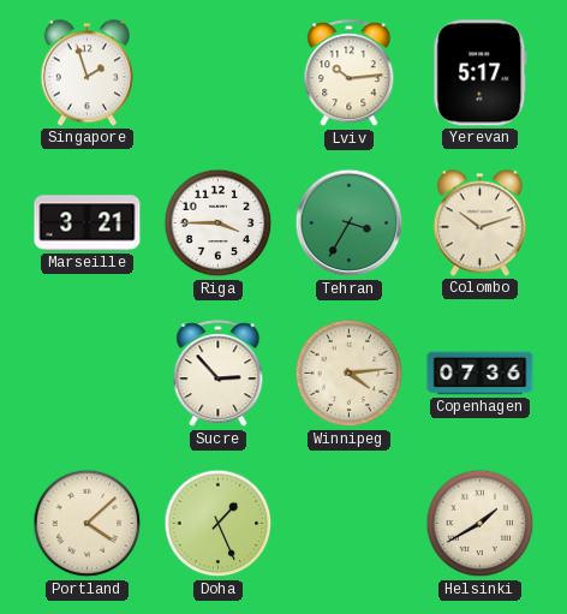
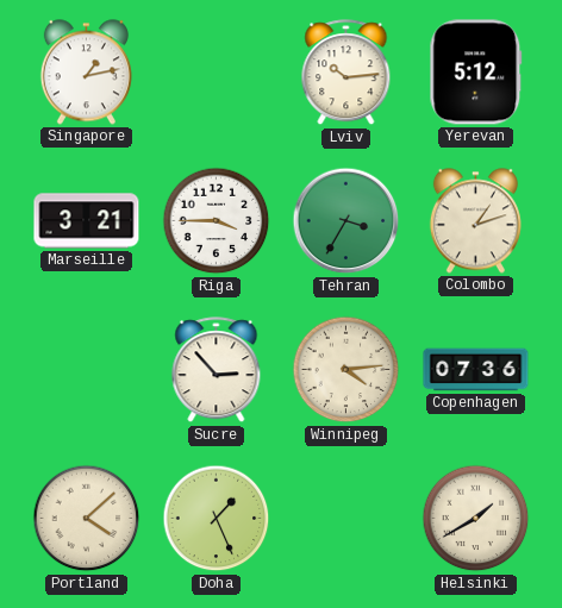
Singapore: 1:57 -> 1:13 (86, 73)
Yerevan: 5:17 -> 5:12 (476, 73)
Colombo: 10:12 -> 1:12 (475, 221)
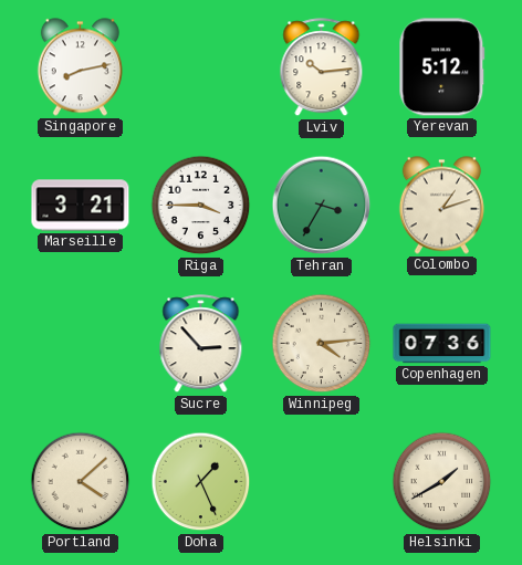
Singapore: 1:13 -> 8:13 (80, 67)
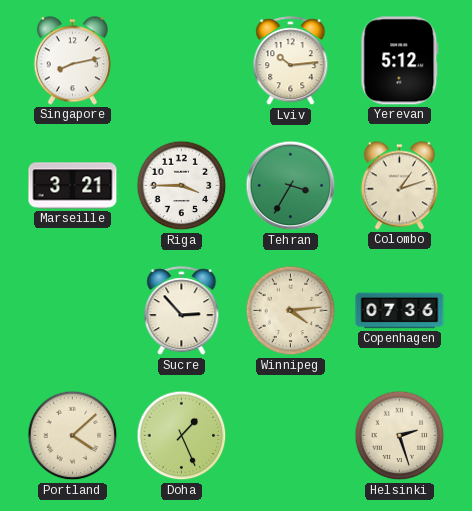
Helsinki: 1:40 -> 2:27 (400, 436)
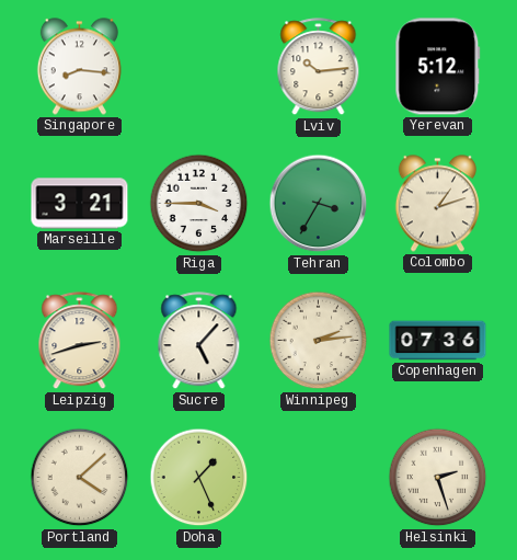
Singapore: 8:13 -> 8:16 (79, 67)
Leipzig: none -> 2:42 (80, 341)
Sucre: 2:53 -> 5:07 (199, 341)
Winnipeg: 4:14 -> 2:14 (319, 341)
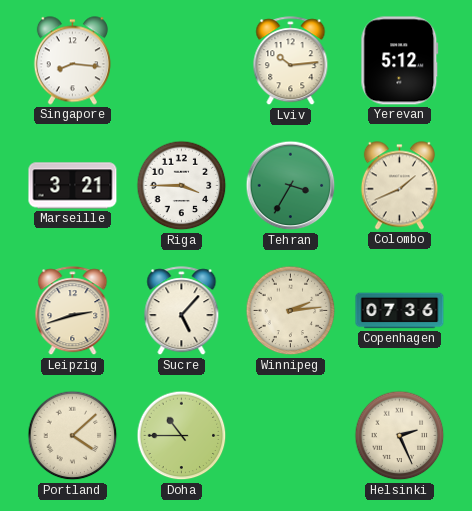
Colombo: 1:12 -> 1:41 (399, 186)
Doha: 1:26 -> 10:45 (182, 436)
Helsinki: 2:27 -> 2:26 (400, 436)
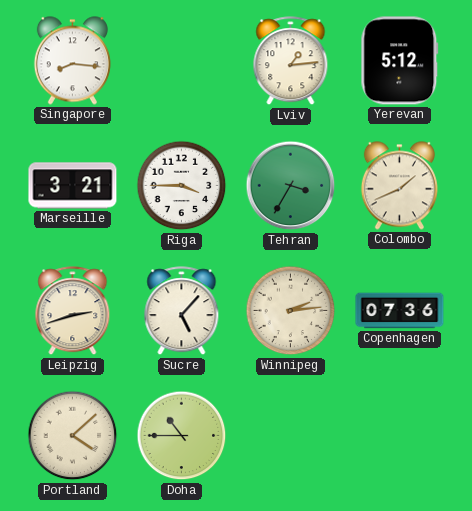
Lviv: 10:14 -> 1:14 (291, 61)
Helsinki: 2:26 -> none (400, 436)
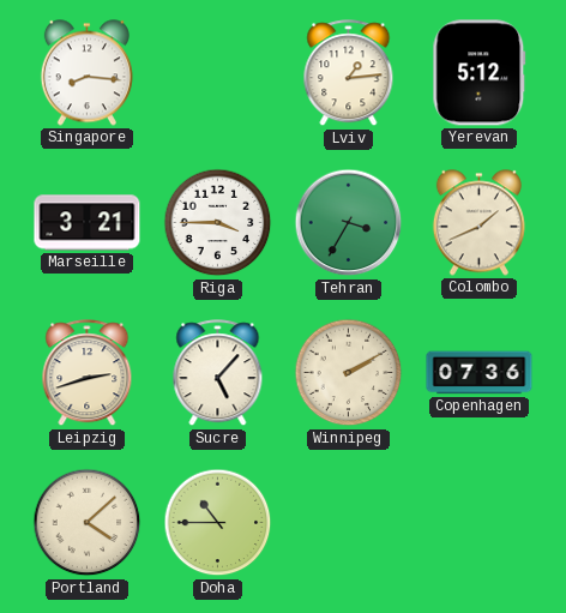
Winnipeg: 2:14 -> 2:10 (349, 373)
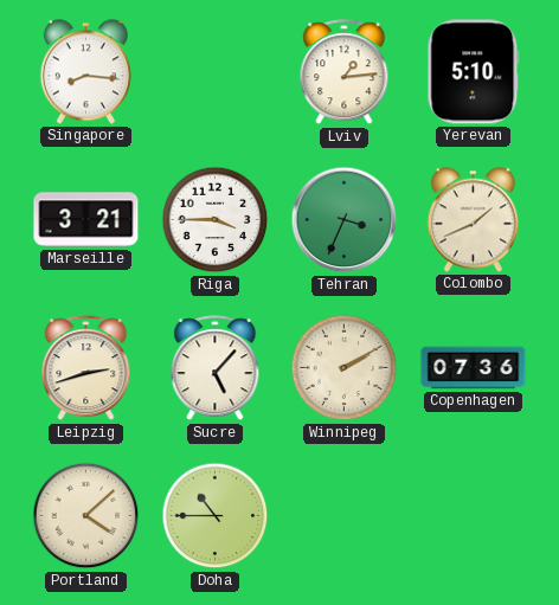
Yerevan: 5:12 -> 5:10 (474, 72)
Tehran: 3:35 -> 3:34 (345, 220)
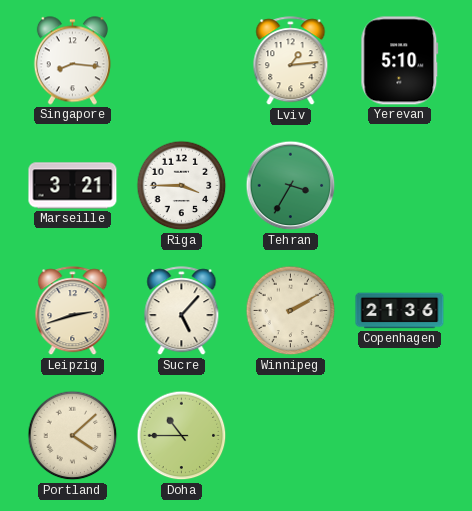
Tehran: 3:34 -> 3:35 (291, 186)
Colombo: 1:41 -> none (473, 220)
Copenhagen: 07:36 -> 21:36 (400, 311)
